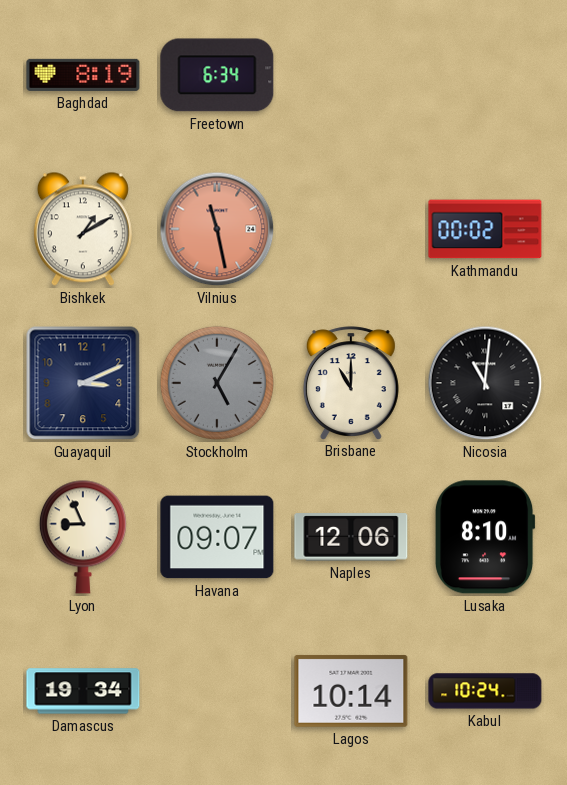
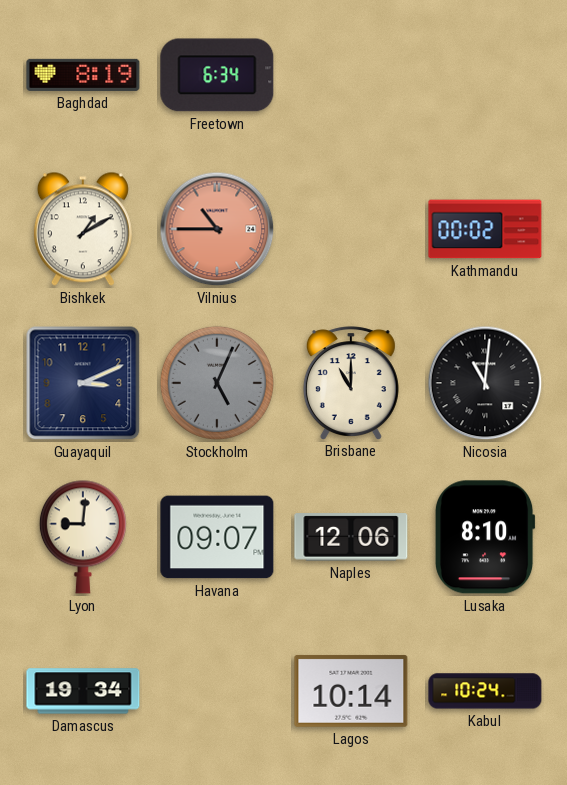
Vilnius: 11:28 -> 10:45 (217, 229)
Stockholm: 5:05 -> 5:04 (217, 383)
Lyon: 8:56 -> 9:01 (83, 537)
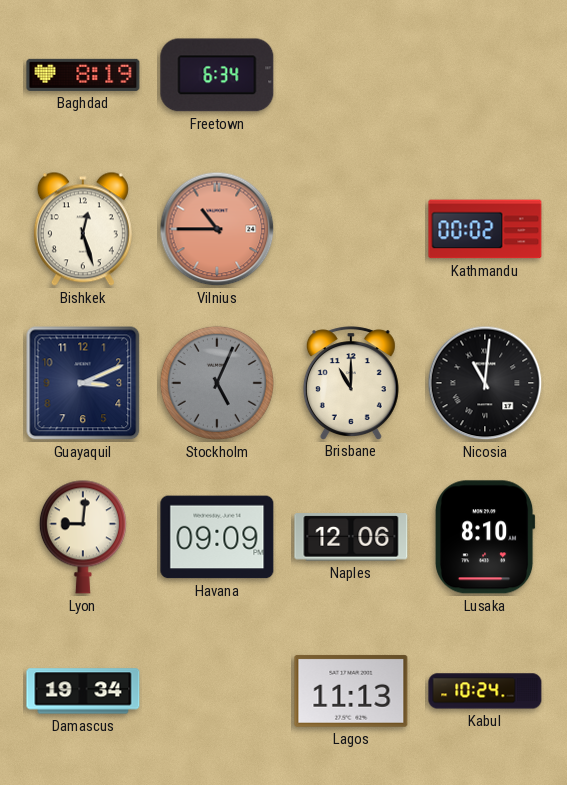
Bishkek: 1:10 -> 12:27 (83, 229)
Havana: 09:07 -> 09:09 (217, 537)
Lagos: 10:14 -> 11:13 (351, 691)
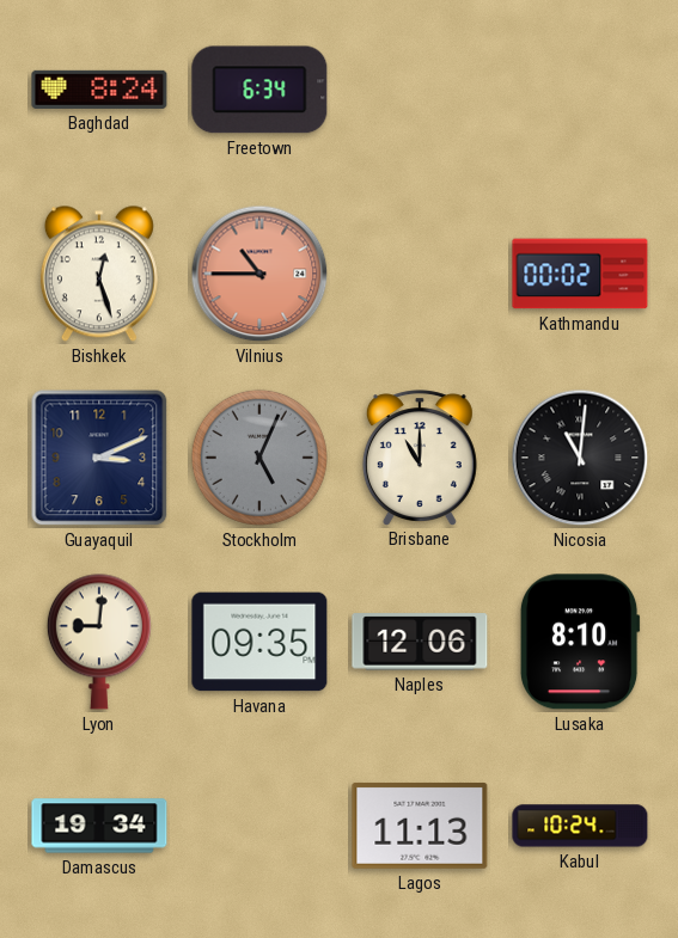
Baghdad: 8:19 -> 8:24 (99, 90)
Havana: 09:09 -> 09:35 (259, 642)
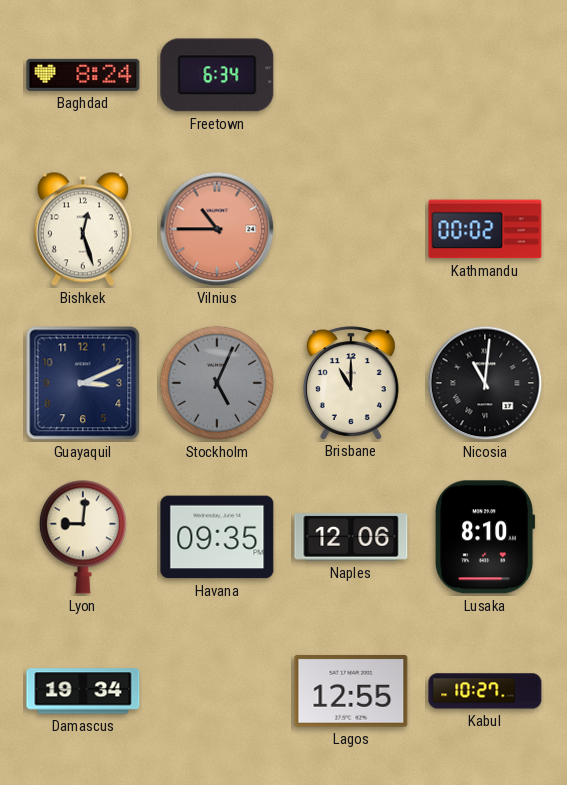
Lagos: 11:13 -> 12:55 (351, 691)
Kabul: 10:24 -> 10:27 (485, 691)
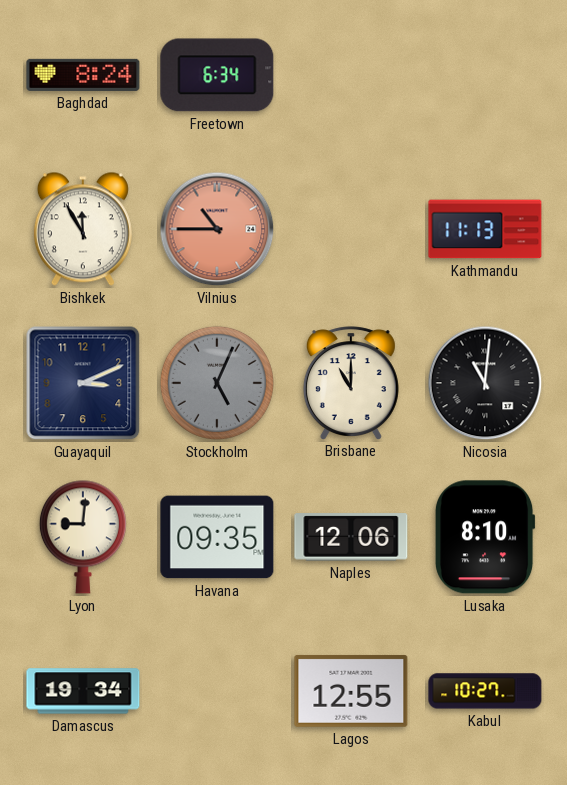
Bishkek: 12:27 -> 11:55 (83, 229)
Kathmandu: 00:02 -> 11:13 (485, 229)
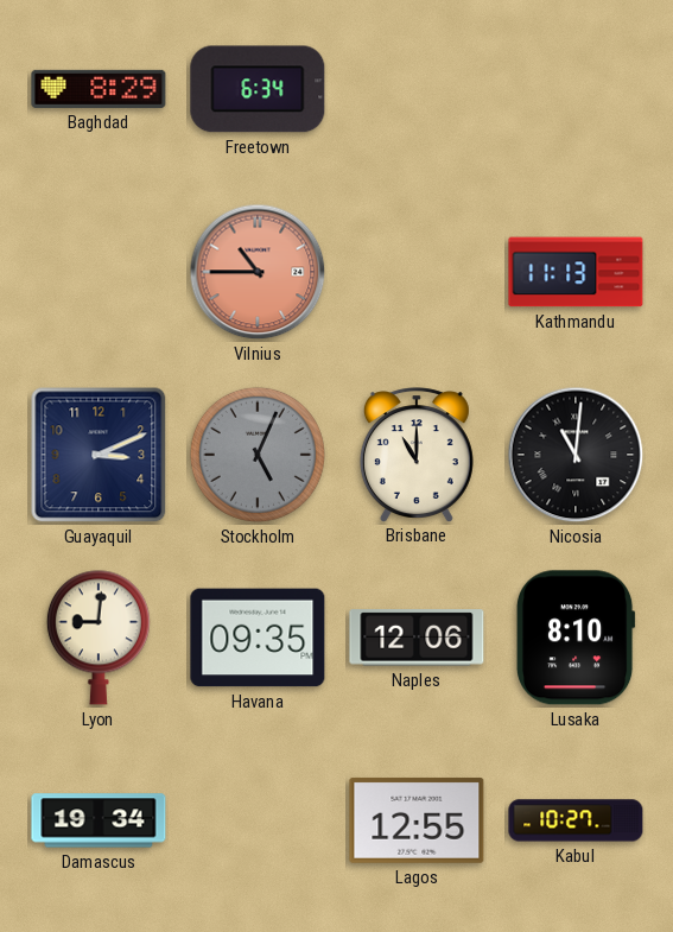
Baghdad: 8:24 -> 8:29 (99, 89)
Bishkek: 11:55 -> none (83, 229)
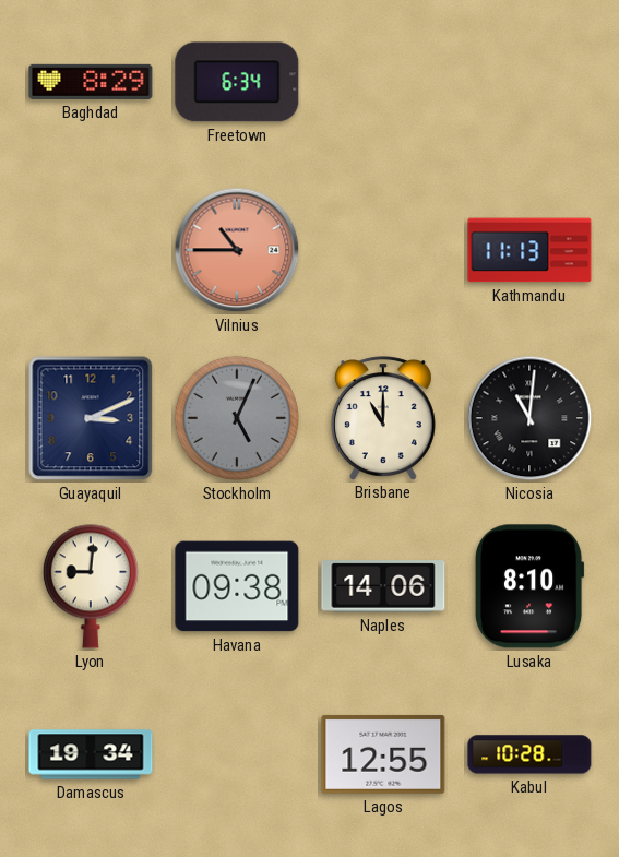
Havana: 09:35 -> 09:38 (237, 586)
Naples: 12:06 -> 14:06 (383, 586)
Kabul: 10:27 -> 10:28 (529, 754)
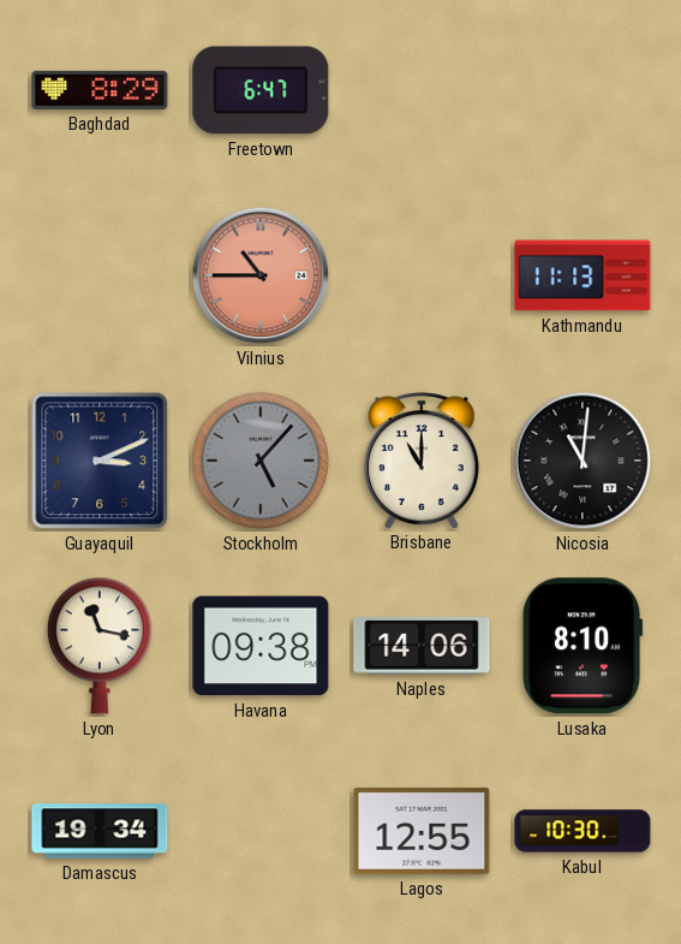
Freetown: 6:34 -> 6:47 (261, 90)
Stockholm: 5:04 -> 5:07 (261, 461)
Lyon: 9:01 -> 11:17 (100, 646)
Kabul: 10:28 -> 10:30 (583, 831)
